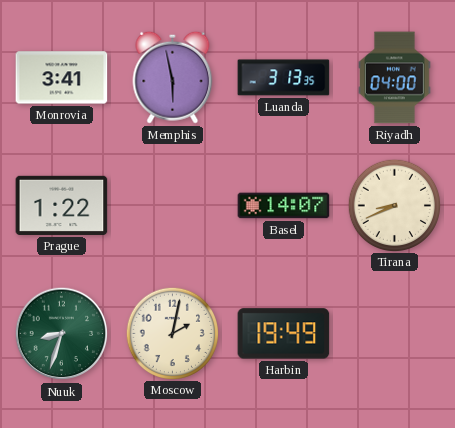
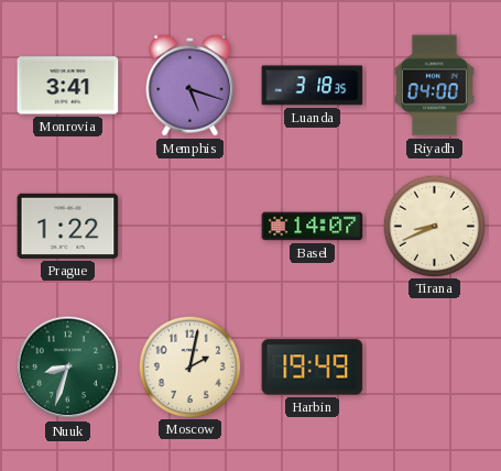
Memphis: 5:58 -> 5:18 (190, 85)
Luanda: 3:13 -> 3:18 (313, 86)
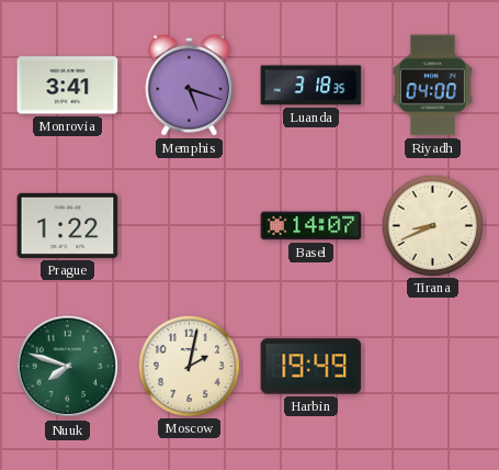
Nuuk: 8:33 -> 7:48 (68, 367)
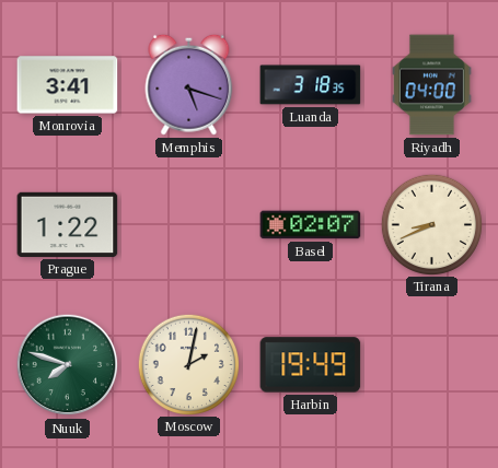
Basel: 14:07 -> 02:07 (311, 225)
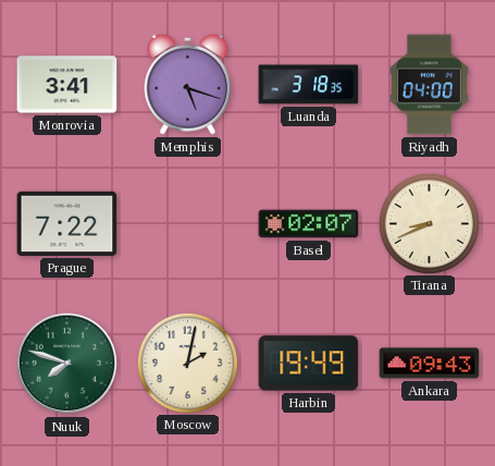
Prague: 1:22 -> 7:22 (67, 223)
Ankara: none -> 09:43 (430, 364)
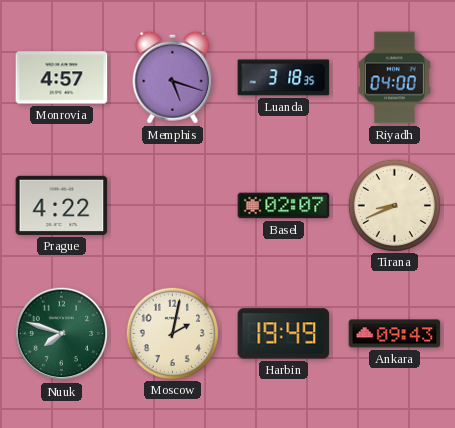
Monrovia: 3:41 -> 4:57 (62, 78)
Prague: 7:22 -> 4:22 (62, 205)
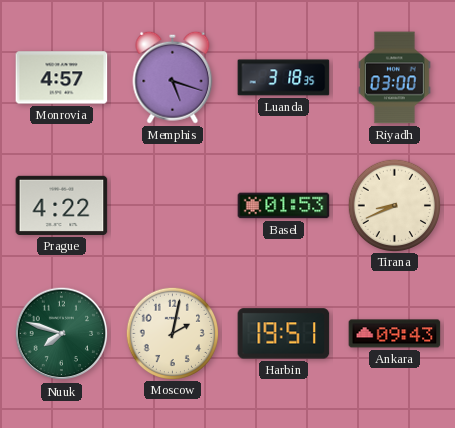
Riyadh: 04:00 -> 03:00 (395, 78)
Basel: 02:07 -> 01:53 (284, 206)
Harbin: 19:49 -> 19:51 (284, 334)
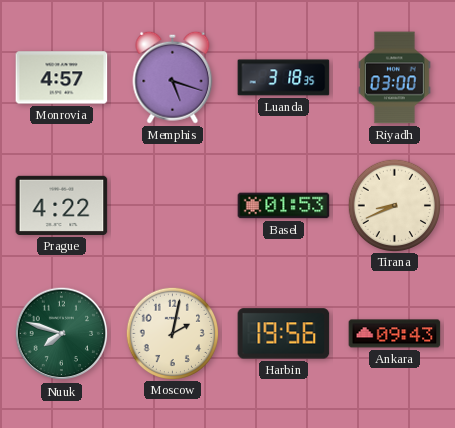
Harbin: 19:51 -> 19:56 (284, 334)
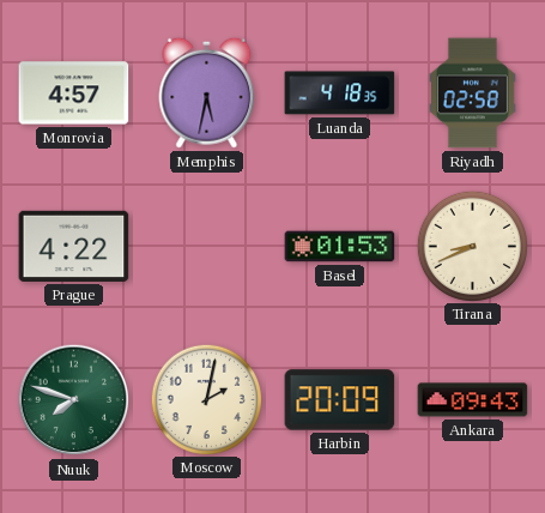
Memphis: 5:18 -> 5:32 (207, 92)
Luanda: 3:18 -> 4:18 (340, 93)
Riyadh: 03:00 -> 02:58 (473, 93)
Harbin: 19:56 -> 20:09 (340, 400)
